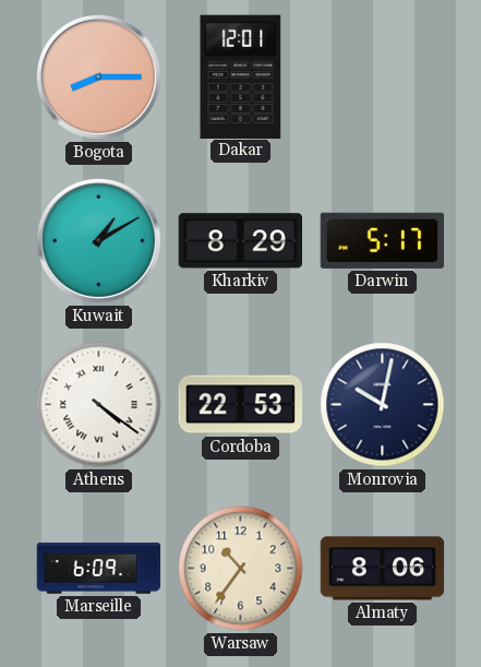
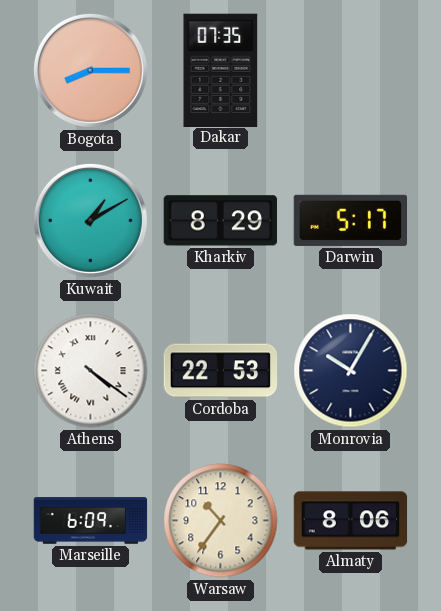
Dakar: 12:01 -> 07:35 (221, 70)
Monrovia: 10:02 -> 10:05 (351, 371)
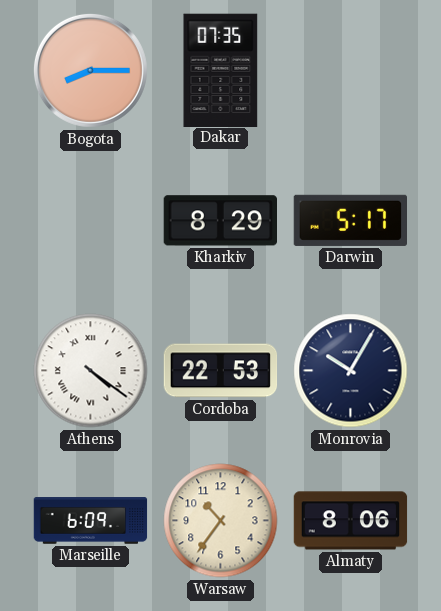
Kuwait: 1:10 -> none (90, 220)
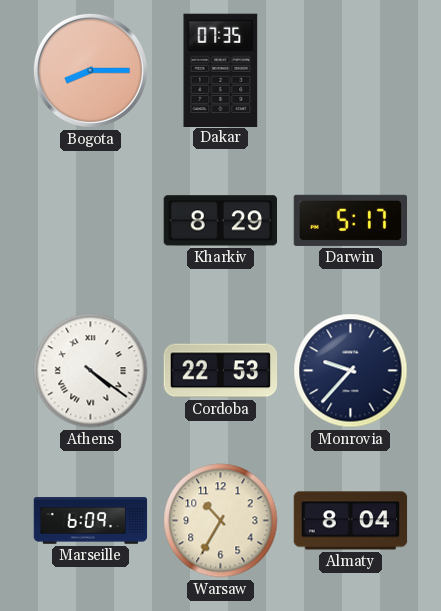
Monrovia: 10:05 -> 9:37 (351, 371)
Warsaw: 10:36 -> 10:35 (221, 521)
Almaty: 8:06 -> 8:04 (351, 521)
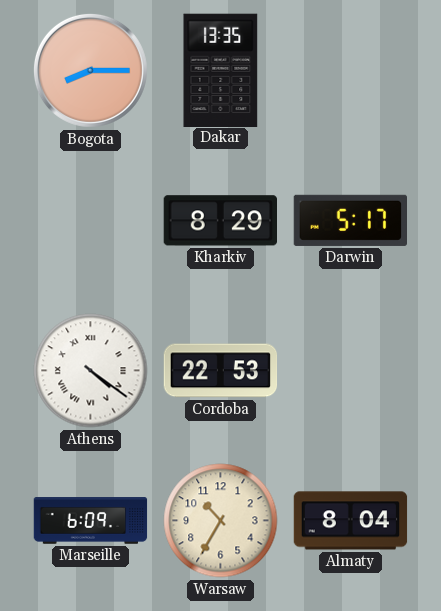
Dakar: 07:35 -> 13:35 (221, 70)
Monrovia: 9:37 -> none (351, 371)
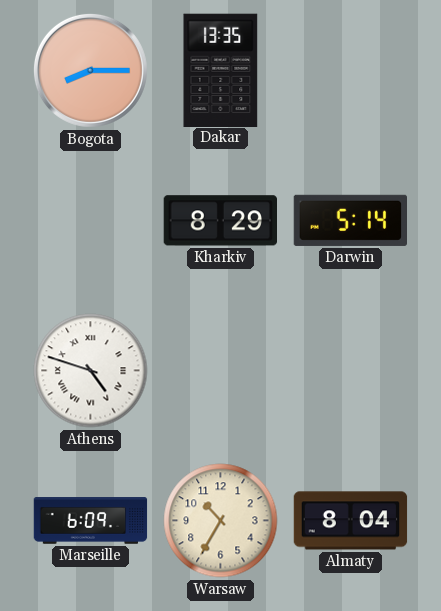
Darwin: 5:17 -> 5:14 (351, 220)
Athens: 4:21 -> 4:48 (91, 371)
Cordoba: 22:53 -> none (221, 371)
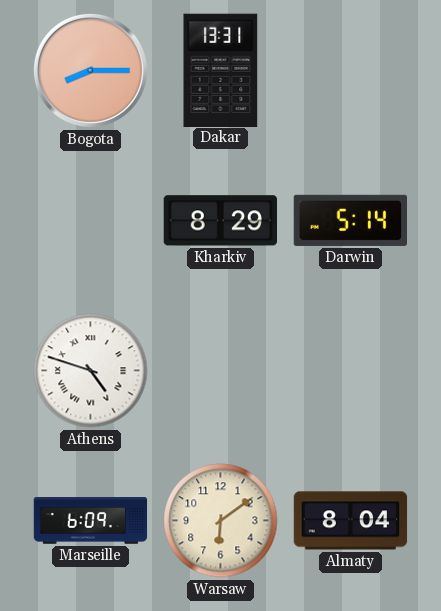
Dakar: 13:35 -> 13:31 (221, 70)
Warsaw: 10:35 -> 6:09 (221, 521)
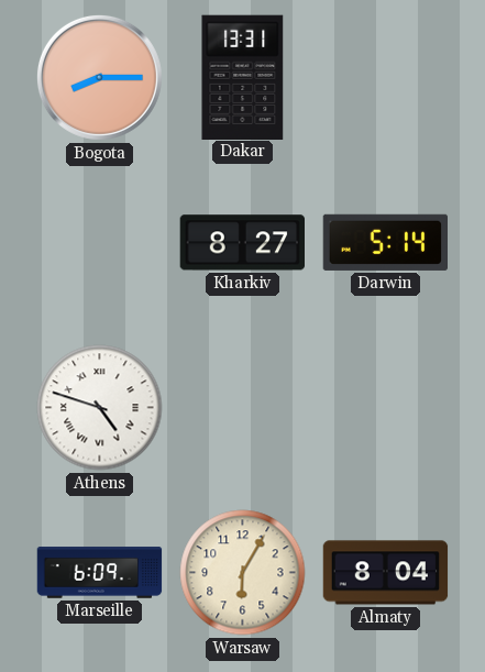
Kharkiv: 8:29 -> 8:27 (242, 243)
Warsaw: 6:09 -> 6:05 (243, 573)
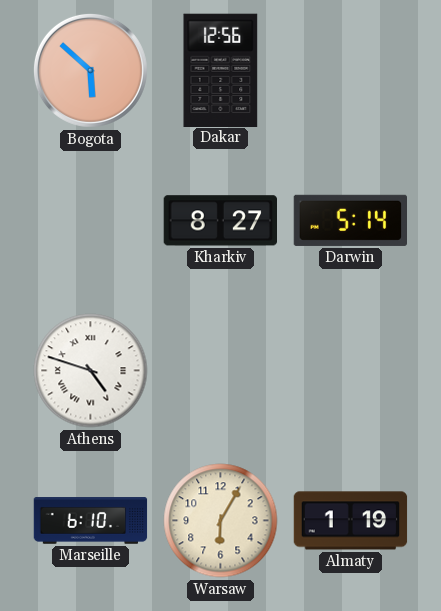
Bogota: 8:15 -> 5:52 (90, 70)
Dakar: 13:31 -> 12:56 (221, 70)
Marseille: 6:09 -> 6:10 (91, 521)
Almaty: 8:04 -> 1:19 (351, 521)
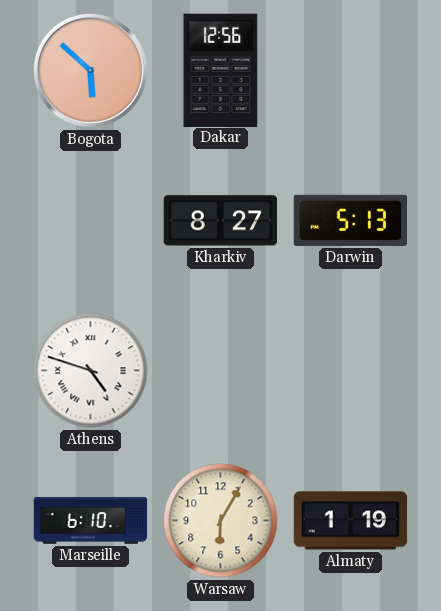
Darwin: 5:14 -> 5:13 (351, 220)
